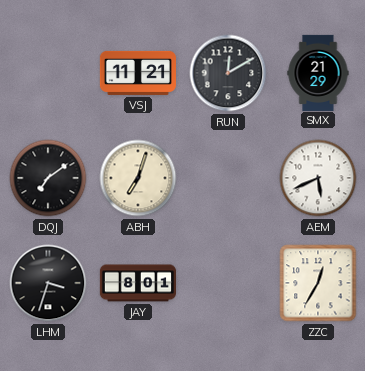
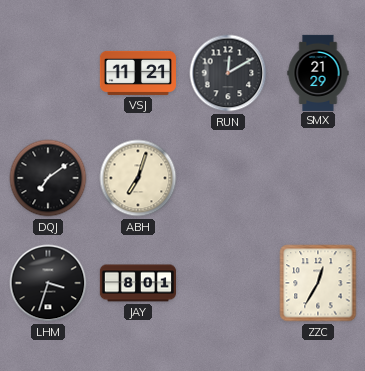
AEM: 5:41 -> none (318, 178)
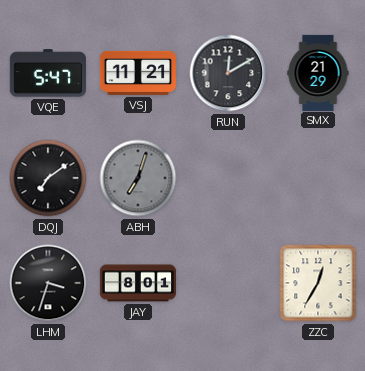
VQE: none -> 5:47 (48, 73)
ABH dial: cream -> grey (138, 178)
